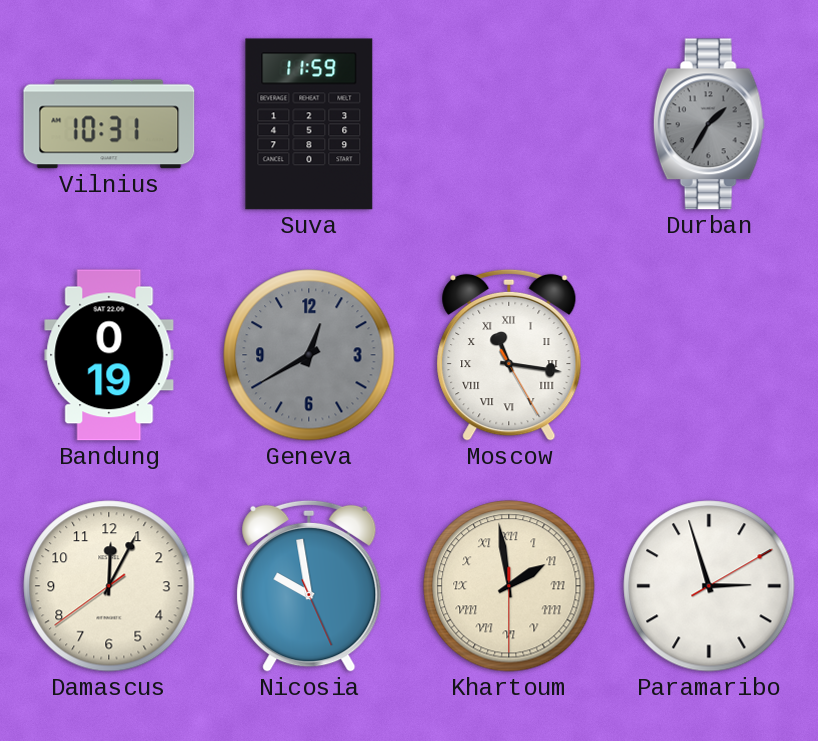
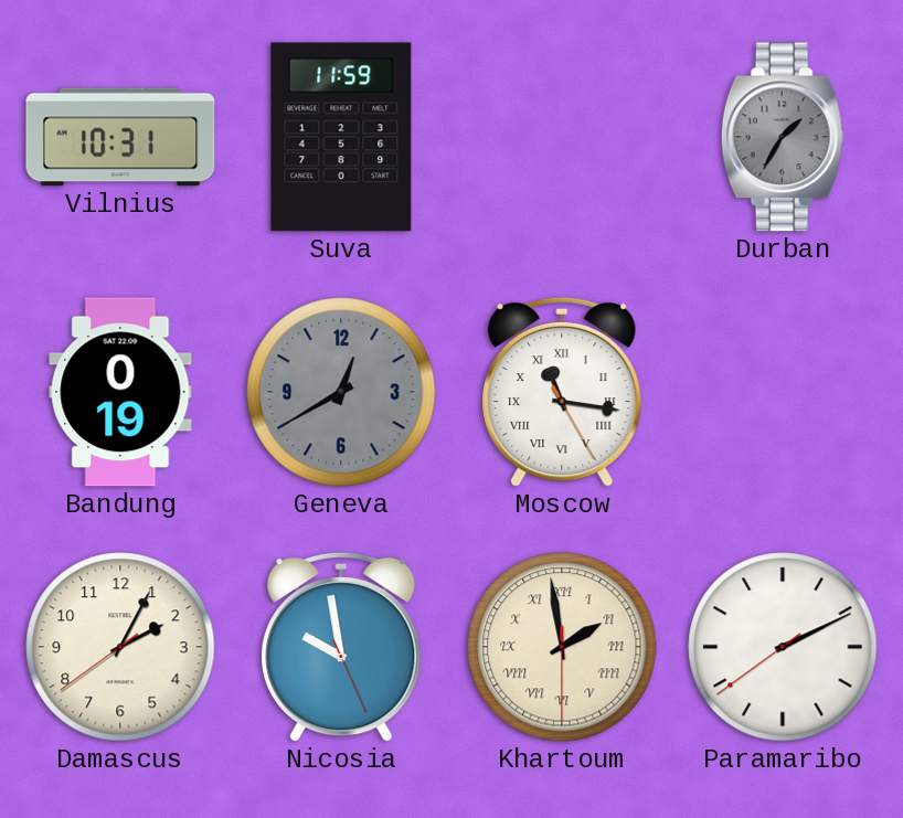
Damascus: 12:04 -> 2:04 (120, 647)
Paramaribo: 2:57 -> 2:10 (783, 647)
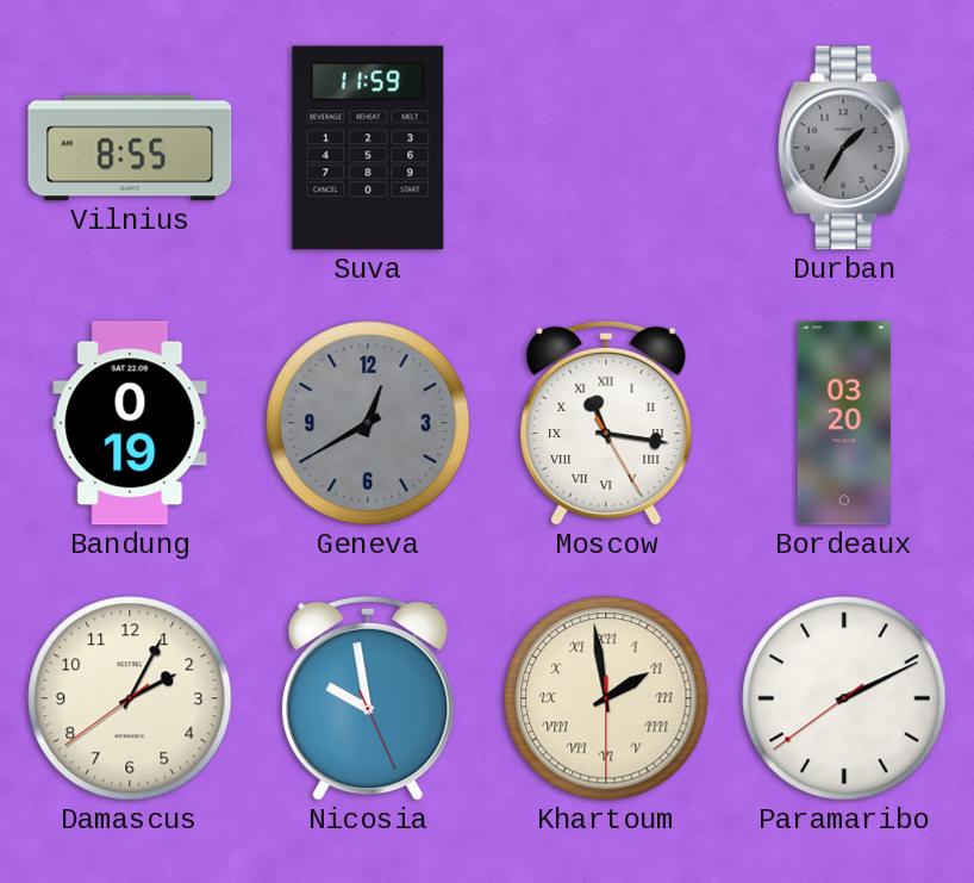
Vilnius: 10:31 -> 8:55 (130, 148)
Bordeaux: none -> 03:20 (844, 423)
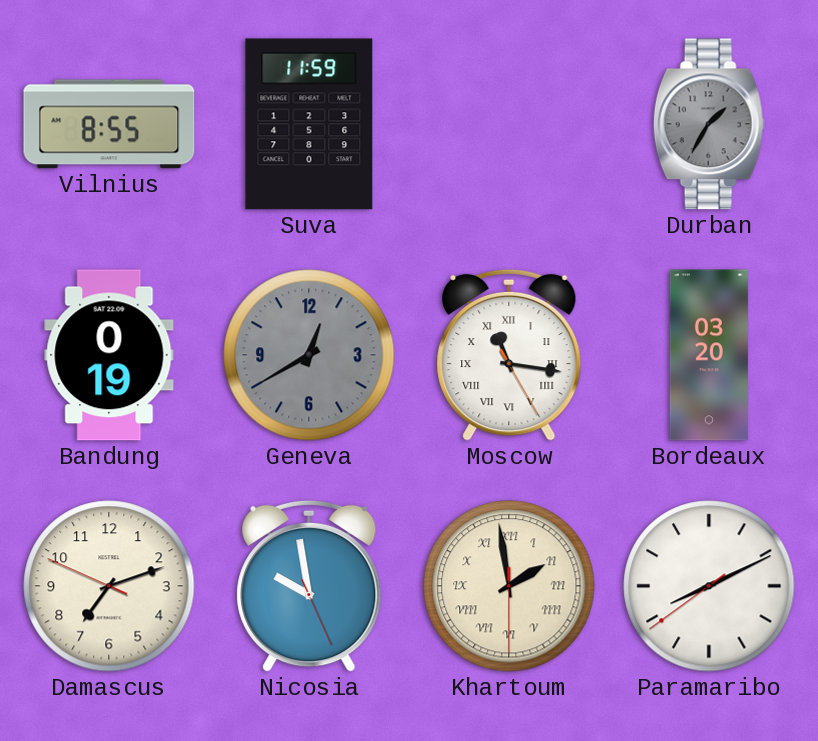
Damascus: 2:04 -> 7:11 (109, 586)
Paramaribo: 2:10 -> 8:10 (709, 586)
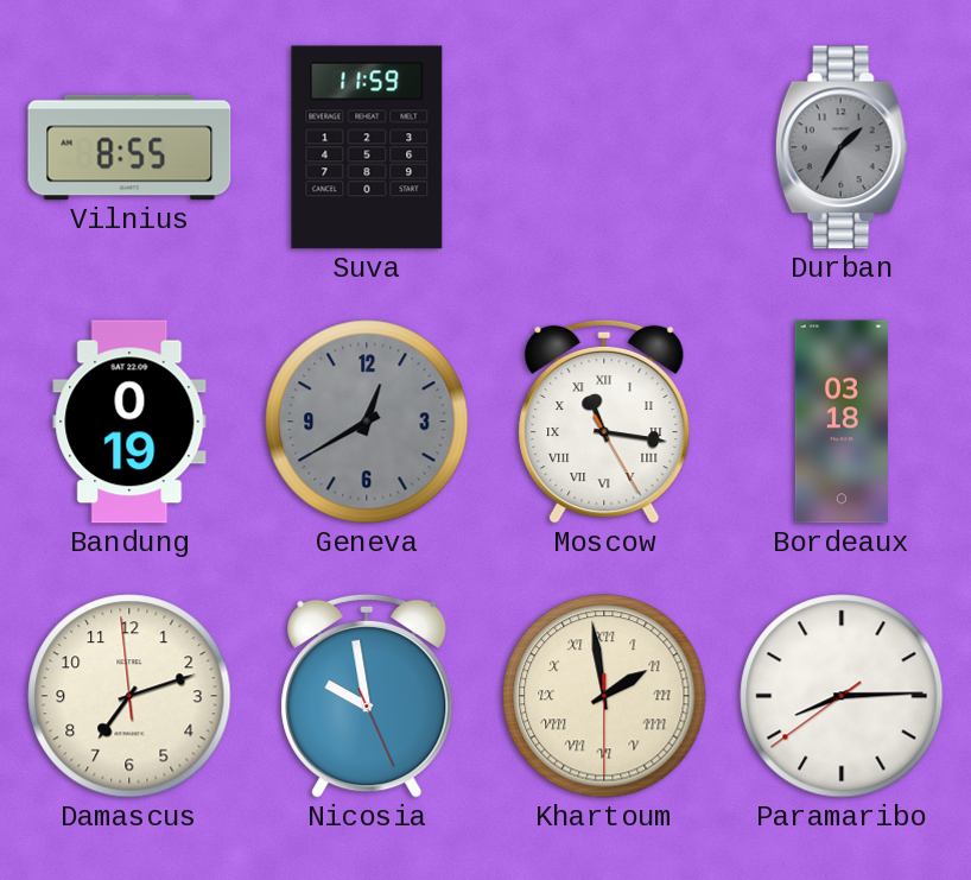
Bordeaux: 03:20 -> 03:18 (842, 422)
Damascus: 7:11:49 -> 7:11:59 (129, 696)
Paramaribo: 8:10 -> 8:14 (842, 696)
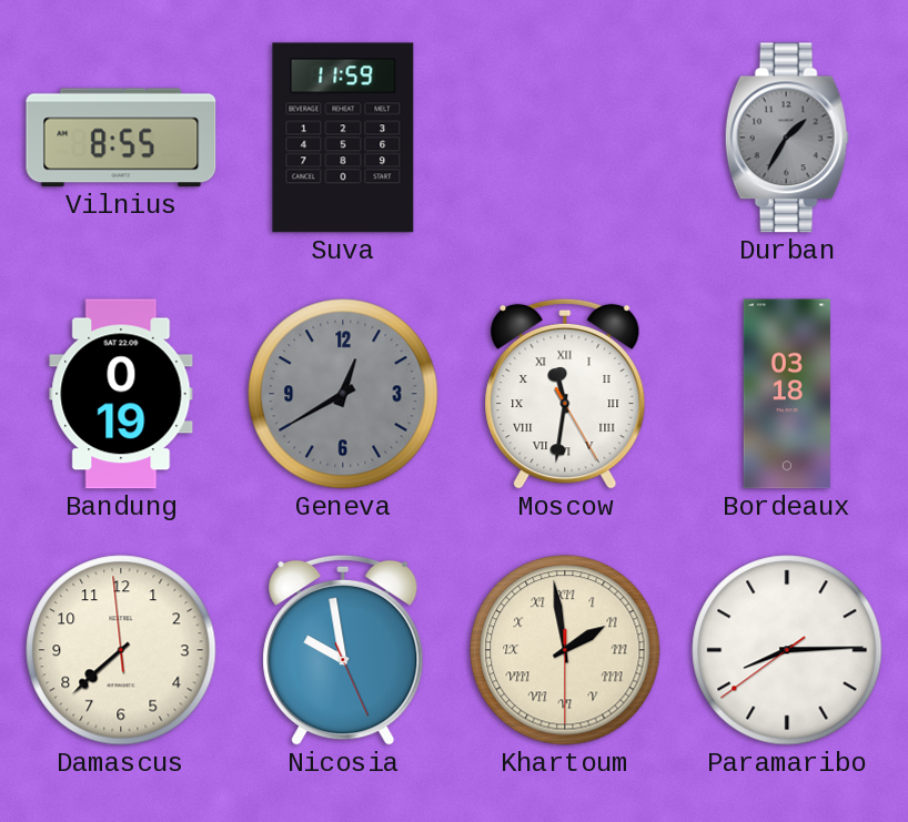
Moscow: 11:16 -> 11:31 (565, 394)
Damascus: 7:11 -> 7:37 (121, 650)
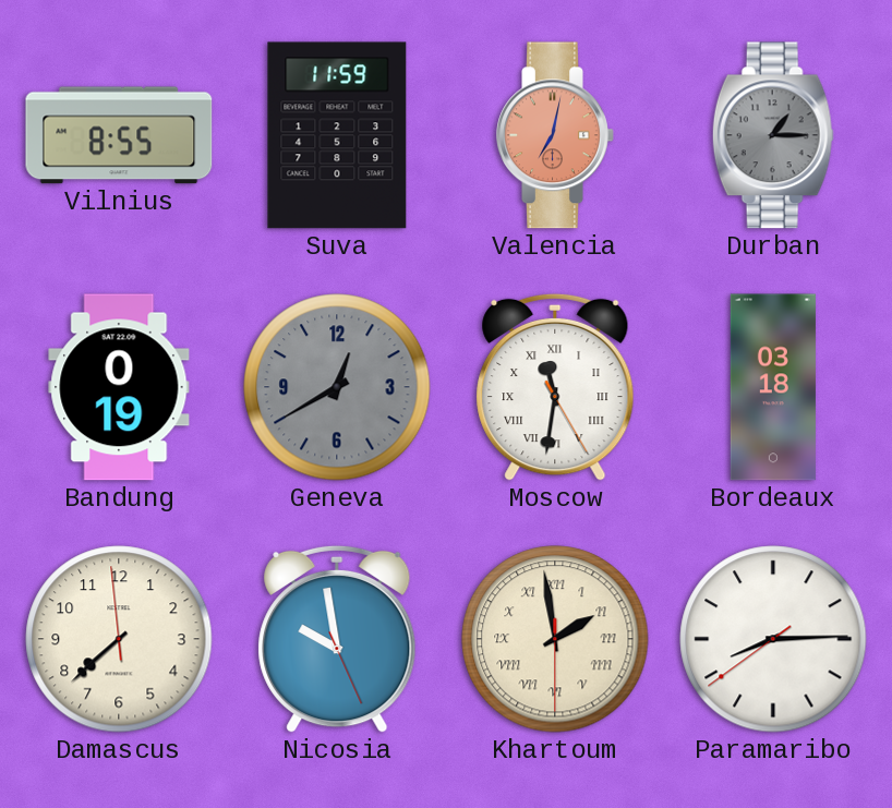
Valencia: none -> 7:02 (555, 135)
Durban: 1:35 -> 1:15 (773, 135)
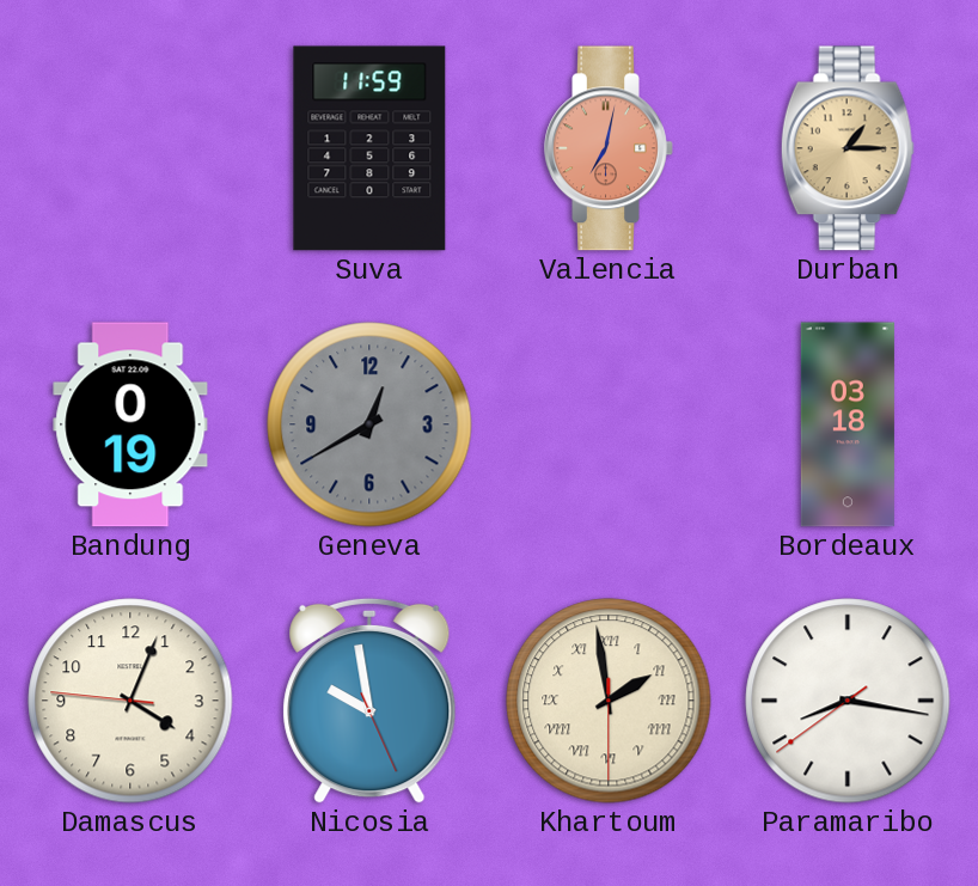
Vilnius: 8:55 -> none (119, 135)
Durban dial: grey -> champagne (848, 148)
Moscow: 11:31 -> none (555, 387)
Damascus: 7:37 -> 4:03 (130, 701)
Paramaribo: 8:14 -> 8:16 (848, 701)
